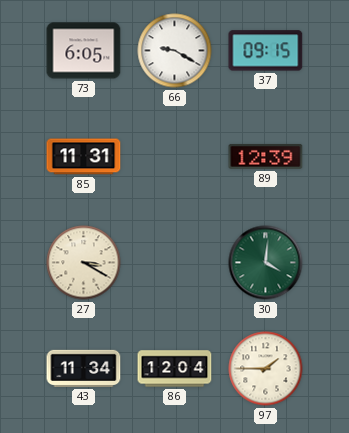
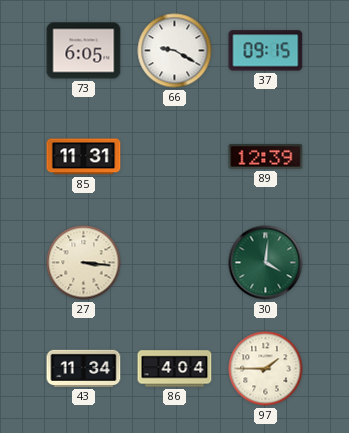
27: 3:20 -> 3:16 (84, 263)
86: 12:04 -> 4:04 (175, 369)
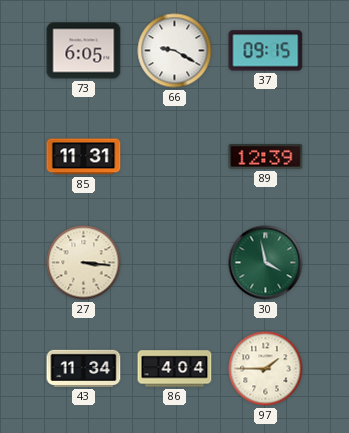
30: 4:01 -> 3:58 (266, 263)
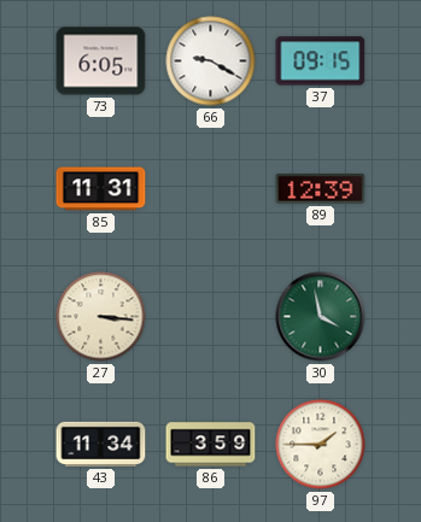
86: 4:04 -> 3:59 (211, 445)
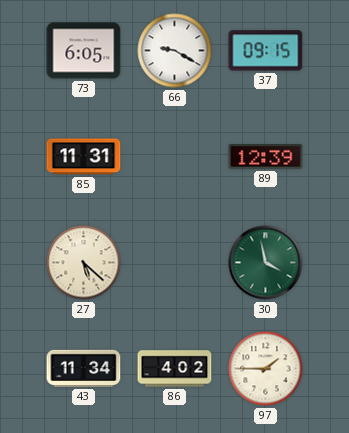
27: 3:16 -> 5:22 (84, 263)
86: 3:59 -> 4:02 (175, 369)
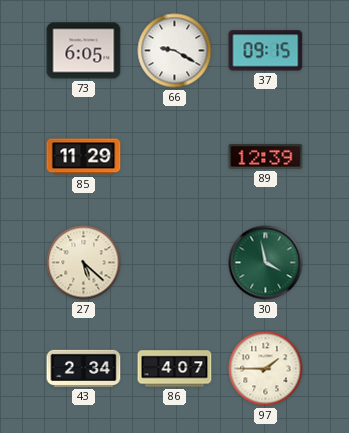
85: 11:31 -> 11:29 (84, 157)
43: 11:34 -> 2:34 (84, 368)
86: 4:02 -> 4:07 (175, 369)
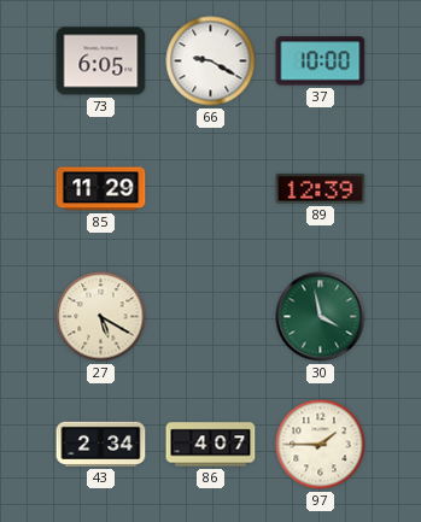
37: 09:15 -> 10:00 (321, 61)
27: 5:22 -> 5:20 (101, 317)
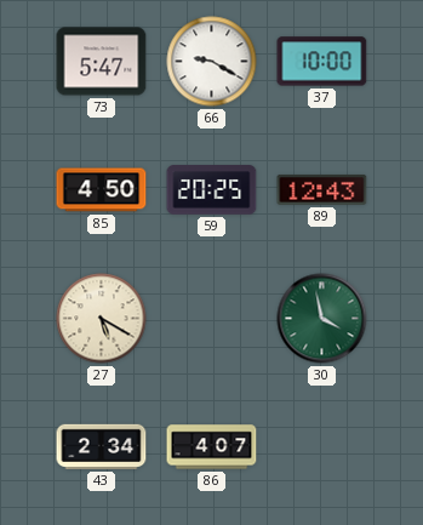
73: 6:05 -> 5:47 (102, 62)
85: 11:29 -> 4:50 (102, 190)
59: none -> 20:25 (212, 190)
89: 12:39 -> 12:43 (322, 189)
97: 1:45 -> none (321, 445)
